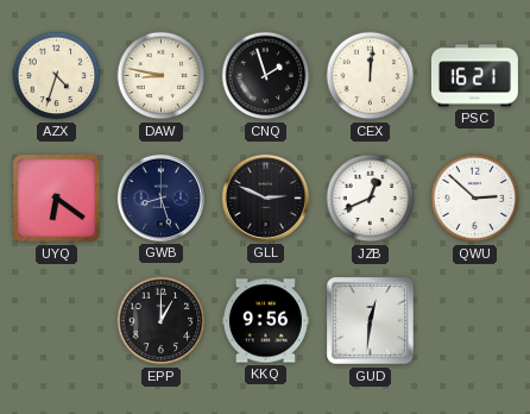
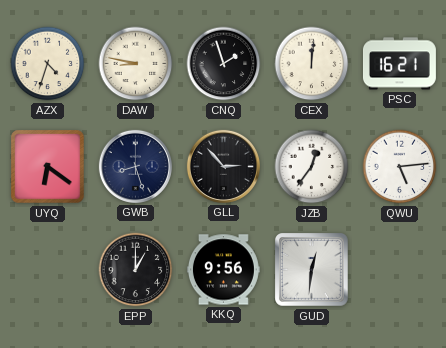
GLL: 2:49 -> 2:53 (223, 166)
JZB: 12:41 -> 12:36 (312, 167)
QWU: 2:52 -> 5:14 (400, 167)
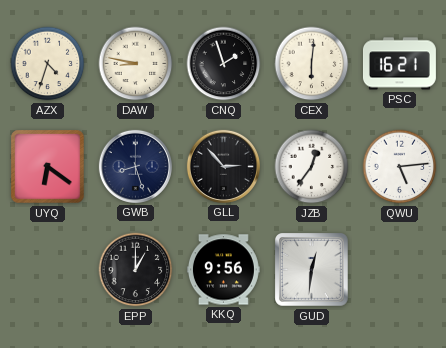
CEX: 12:01 -> 6:01 (312, 64)
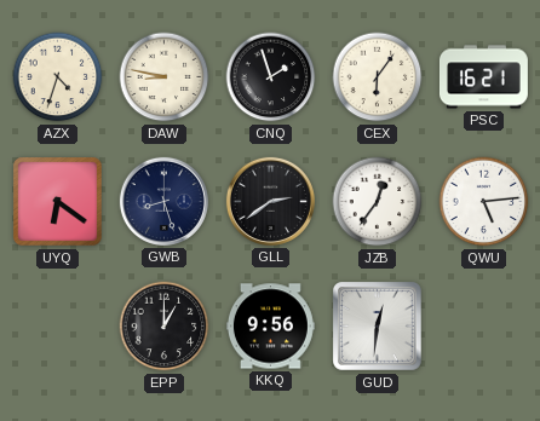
CEX: 6:01 -> 6:06 (378, 77)
GLL: 2:53 -> 2:39 (270, 201)
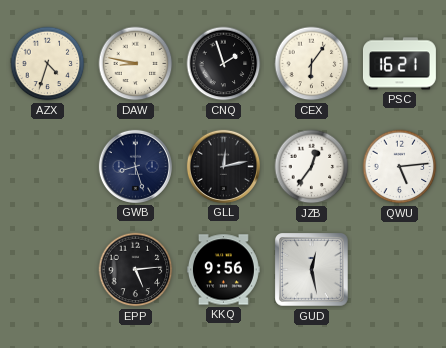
UYQ: 6:21 -> none (58, 202)
GLL: 2:39 -> 12:13 (223, 166)
EPP: 1:00 -> 5:14 (136, 270)
GUD: 12:31 -> 12:28 (312, 270)
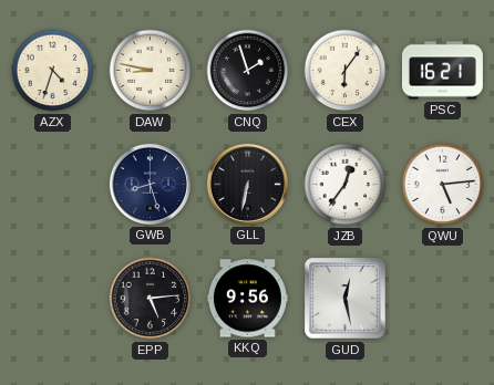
GLL: 12:13 -> 6:32 (247, 184)
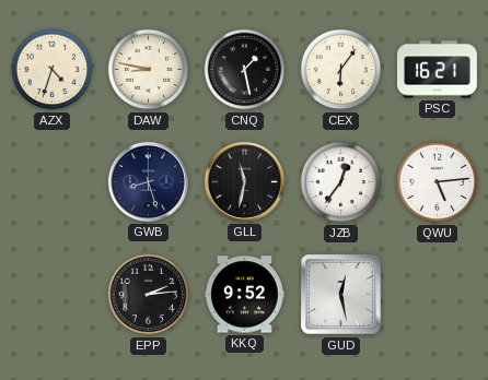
CNQ: 1:57 -> 1:28 (245, 70)
GLL: 6:32 -> 11:32 (244, 181)
EPP: 5:14 -> 2:14 (149, 295)
KKQ: 9:56 -> 9:52 (244, 295)
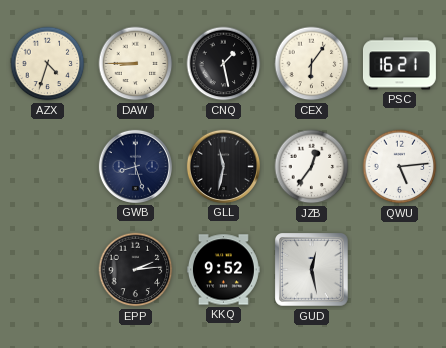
DAW: 8:47 -> 8:45 (136, 64)
